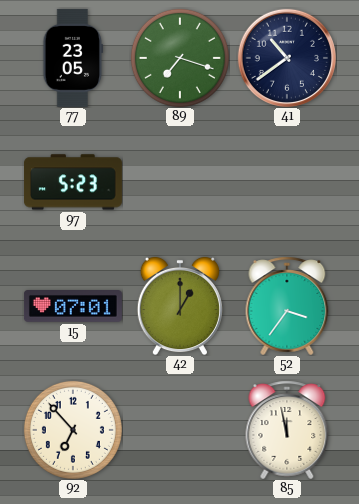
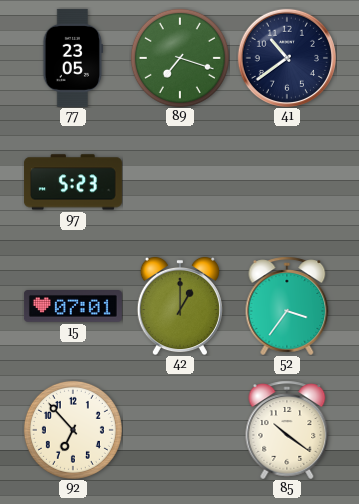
85: 11:58 -> 10:21 (287, 430)
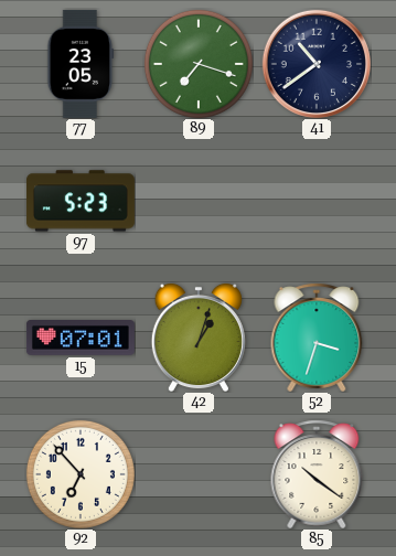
42: 1:00 -> 1:03 (199, 338)
52: 3:36 -> 3:33 (317, 338)
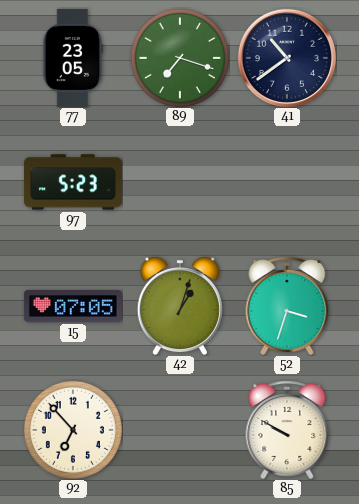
15: 07:01 -> 07:05 (73, 307)
85: 10:21 -> 9:50 (287, 430)
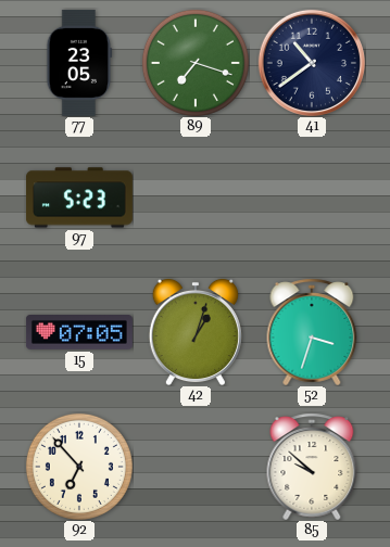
85: 9:50 -> 9:52 (312, 467)
